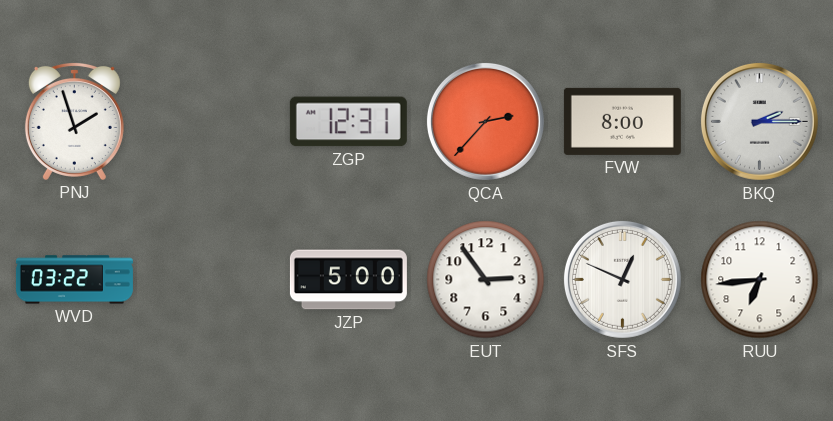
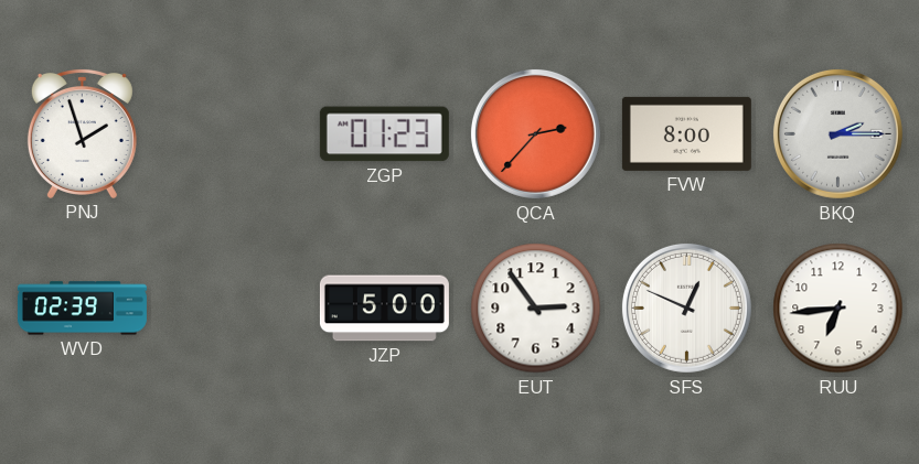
ZGP: 12:31 -> 01:23 (384, 134)
WVD: 03:22 -> 02:39 (82, 309)
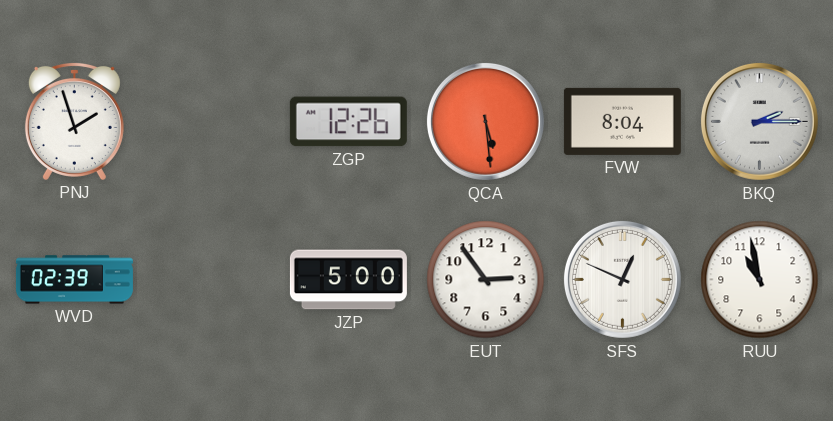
ZGP: 01:23 -> 12:26 (348, 122)
QCA: 2:37 -> 5:29 (485, 121)
FVW: 8:00 -> 8:04 (622, 121)
RUU: 6:44 -> 10:58 (760, 280)
